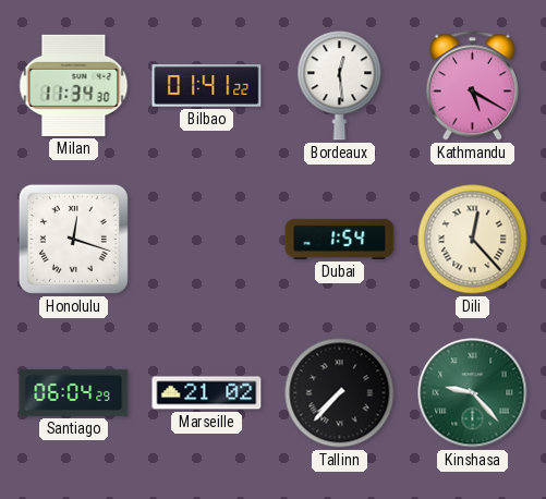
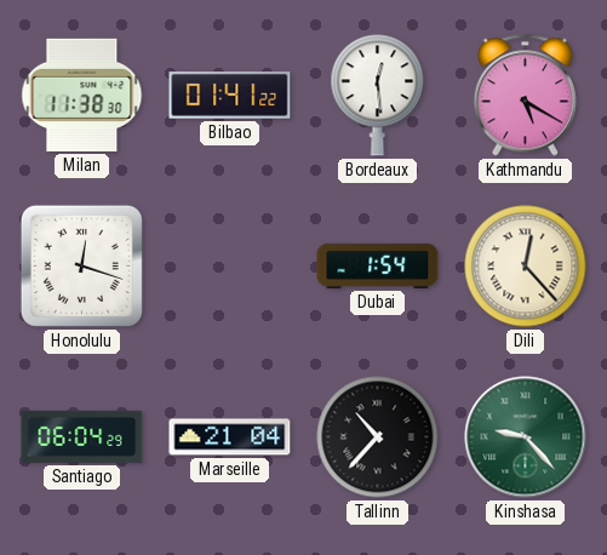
Milan: 11:34 -> 11:38 (82, 95)
Marseille: 21:02 -> 21:04 (230, 437)
Tallinn: 7:37 -> 10:37 (378, 437)
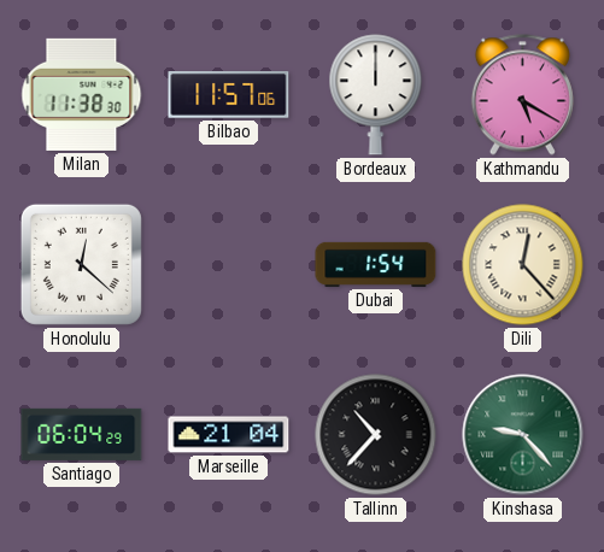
Bilbao: 01:41 -> 11:57 (229, 95)
Bordeaux: 12:29 -> 12:00 (376, 95)
Honolulu: 12:18 -> 12:22 (81, 264)
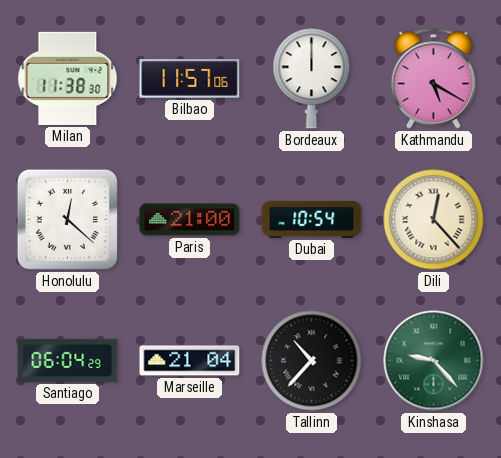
Paris: none -> 21:00 (190, 220)
Dubai: 1:54 -> 10:54 (312, 219)
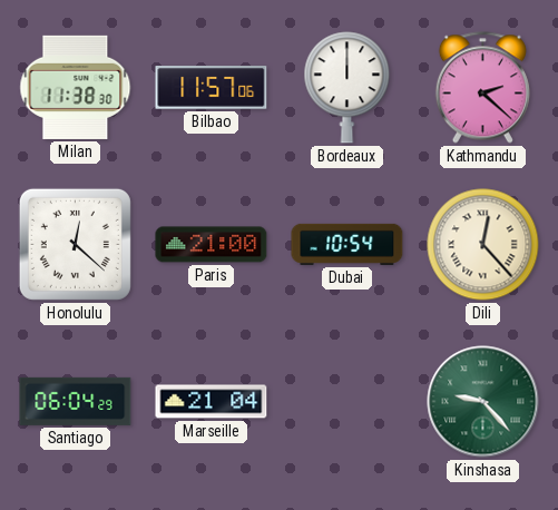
Kathmandu: 5:20 -> 2:22 (482, 88)
Tallinn: 10:37 -> none (312, 361)
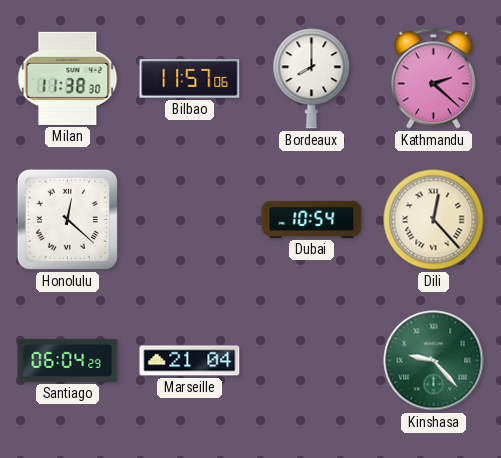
Bordeaux: 12:00 -> 8:00 (312, 79)
Paris: 21:00 -> none (212, 245)
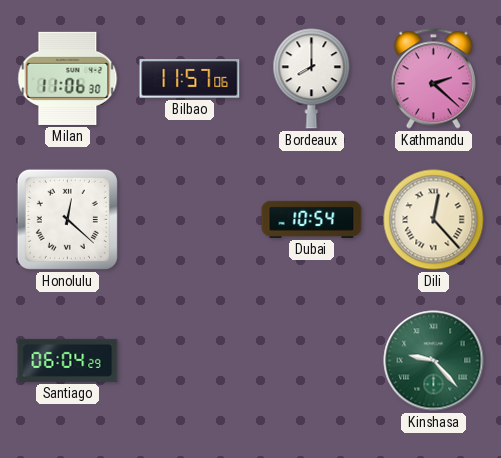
Milan: 11:38 -> 11:06 (68, 78)
Marseille: 21:04 -> none (190, 361)
